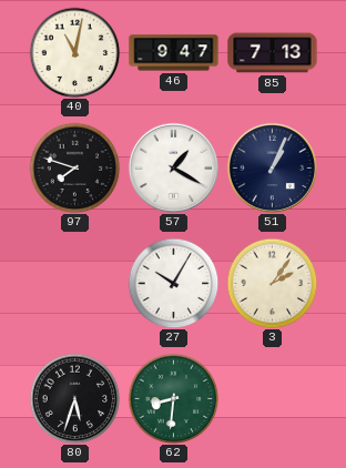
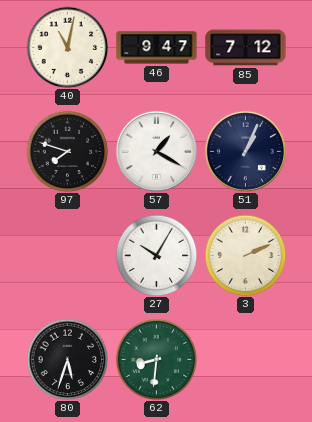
85: 7:13 -> 7:12 (246, 48)
3: 2:06 -> 2:11 (245, 255)
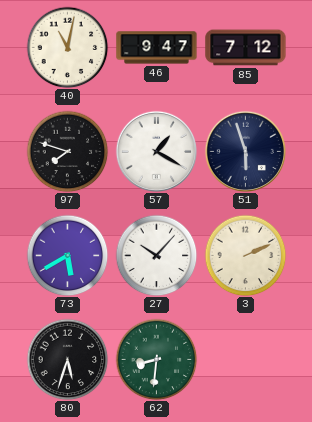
51: 1:04 -> 5:57 (245, 151)
73: none -> 5:40 (67, 255)
27: 10:05 -> 10:07 (156, 255)
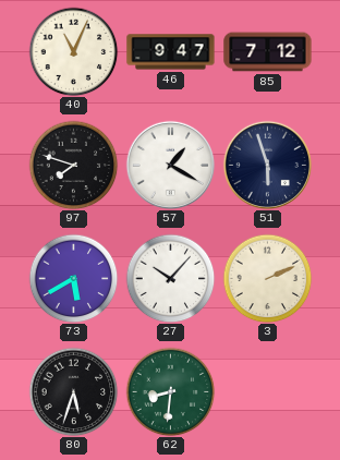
40: 11:02 -> 11:04 (73, 51)
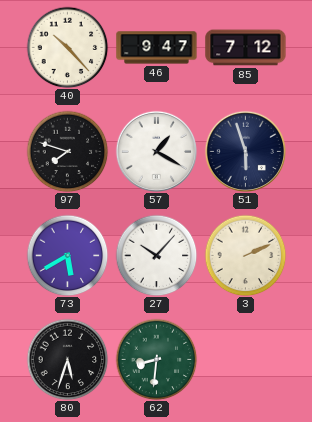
40: 11:04 -> 10:23 (67, 47)
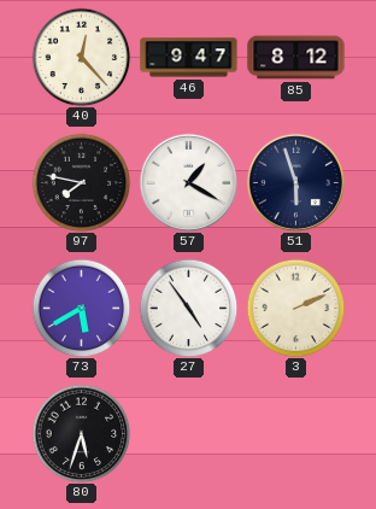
40: 10:23 -> 12:23 (81, 57)
85: 7:12 -> 8:12 (296, 58)
97: 7:48 -> 7:47 (81, 182)
27: 10:07 -> 4:54 (188, 308)
62: 8:31 -> none (156, 359)
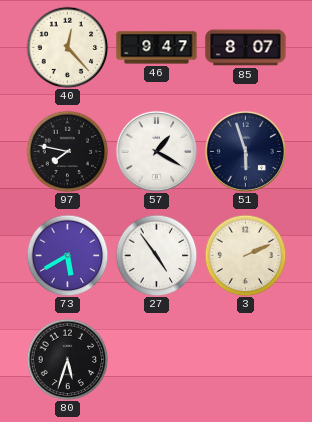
85: 8:12 -> 8:07 (246, 48)
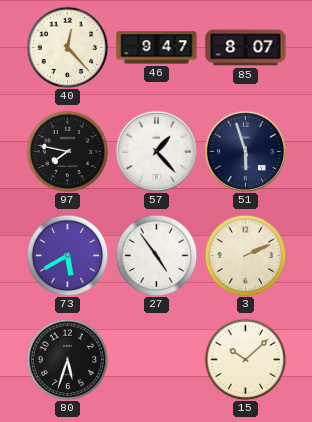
57: 1:20 -> 1:23 (156, 151)
15: none -> 10:08 (245, 359)
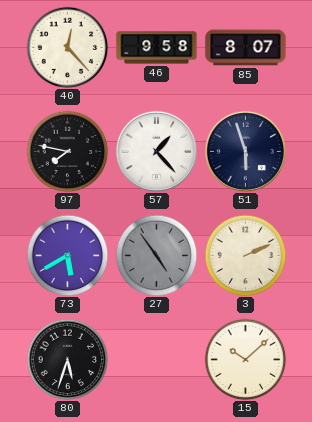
46: 9:47 -> 9:58 (157, 48)
27 dial: white -> grey (156, 255)
